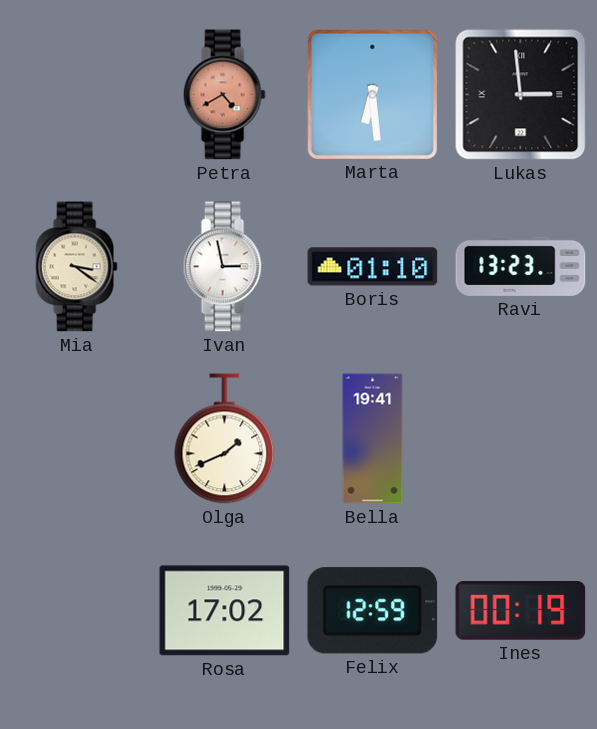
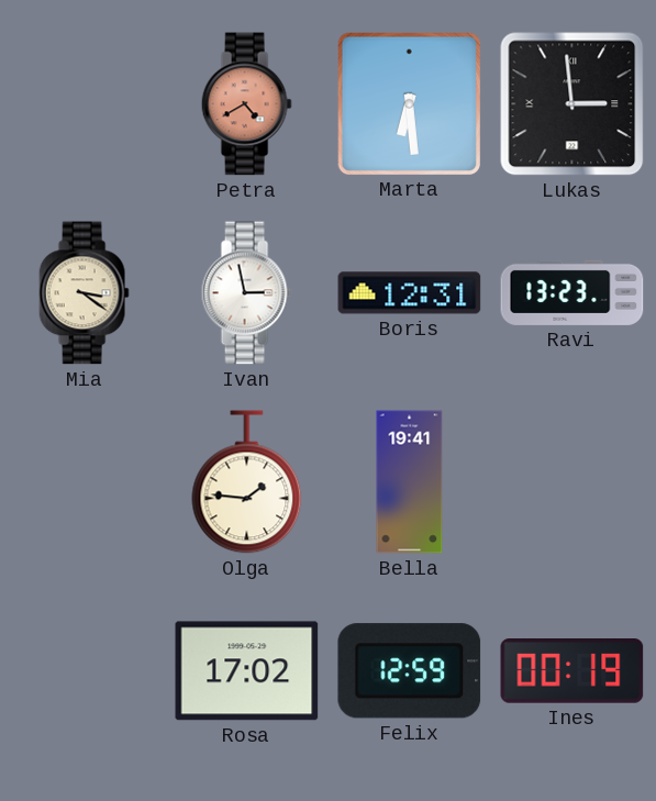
Boris: 01:10 -> 12:31 (410, 293)
Olga: 1:41 -> 1:46 (247, 482)
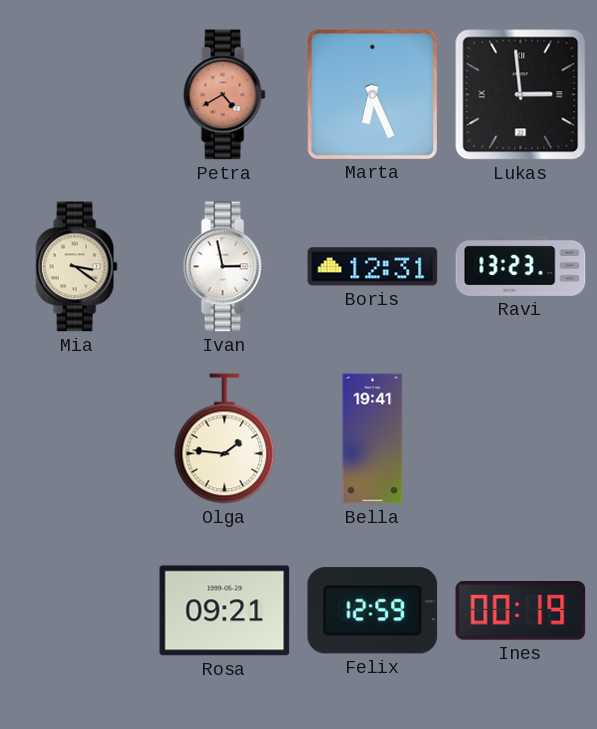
Marta: 6:29 -> 6:26 (372, 94)
Rosa: 17:02 -> 09:21 (225, 611)
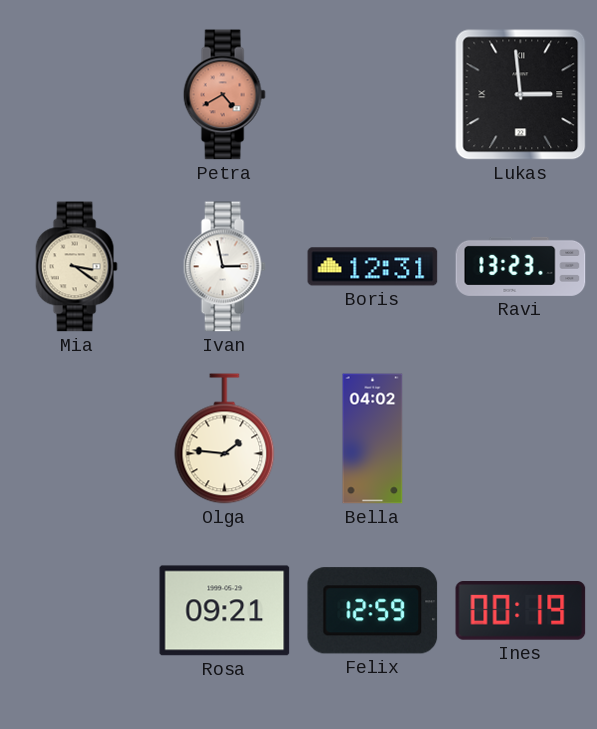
Marta: 6:26 -> none (372, 94)
Bella: 19:41 -> 04:02 (373, 439)
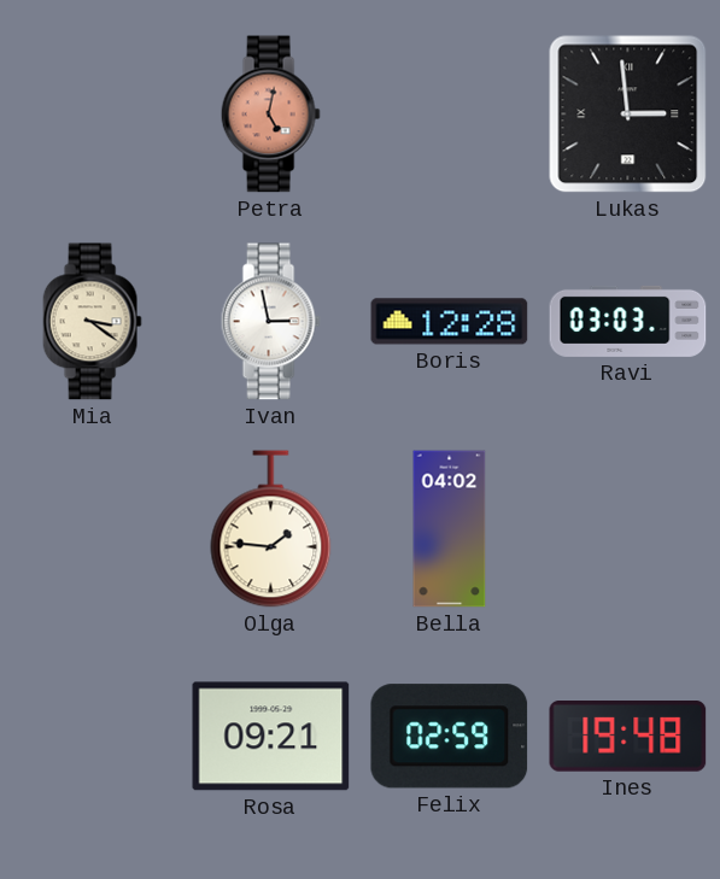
Petra: 4:40 -> 5:02 (270, 115)
Boris: 12:31 -> 12:28 (450, 322)
Ravi: 13:23 -> 03:03 (628, 321)
Felix: 12:59 -> 02:59 (450, 737)
Ines: 00:19 -> 19:48 (628, 737)
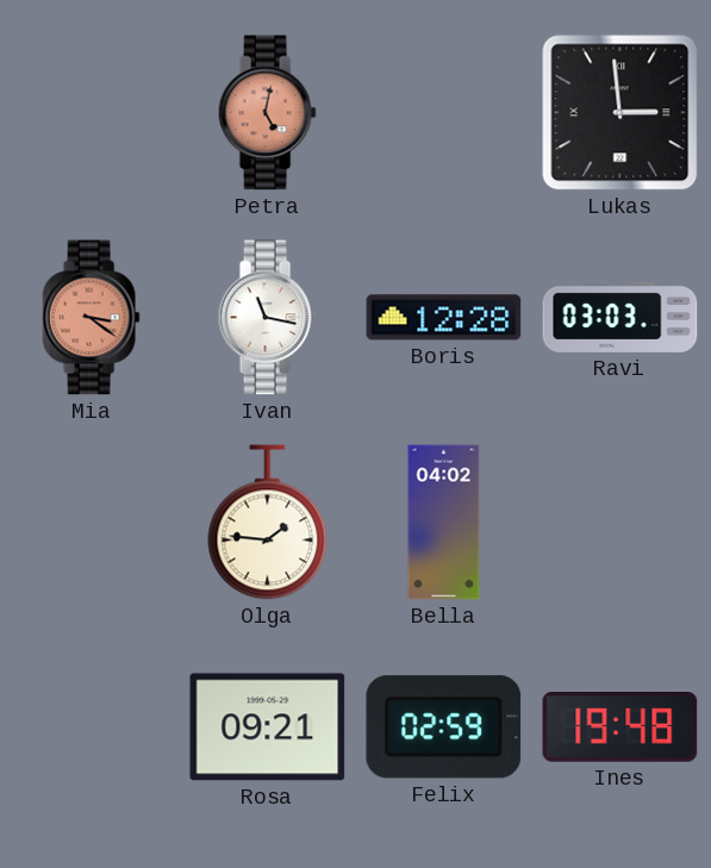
Mia dial: cream -> salmon (91, 318)
Ivan: 2:58 -> 11:17 (267, 318)
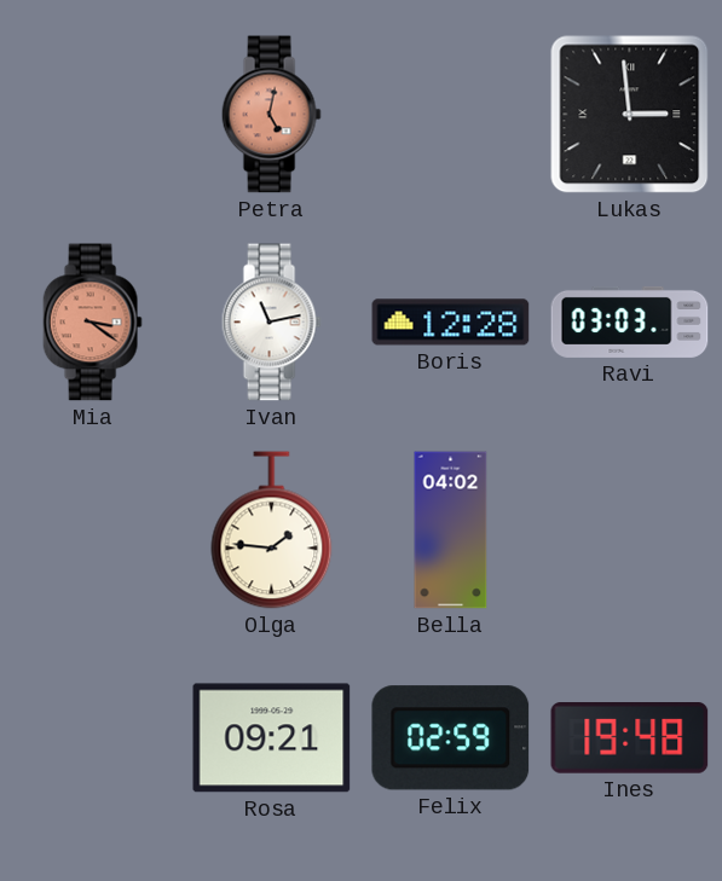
Ivan: 11:17 -> 11:13 (271, 323)
